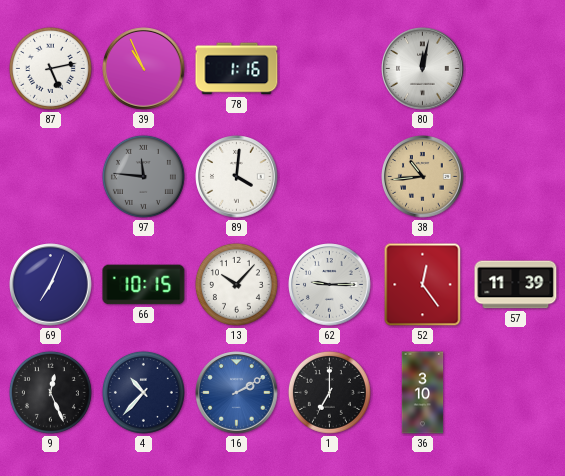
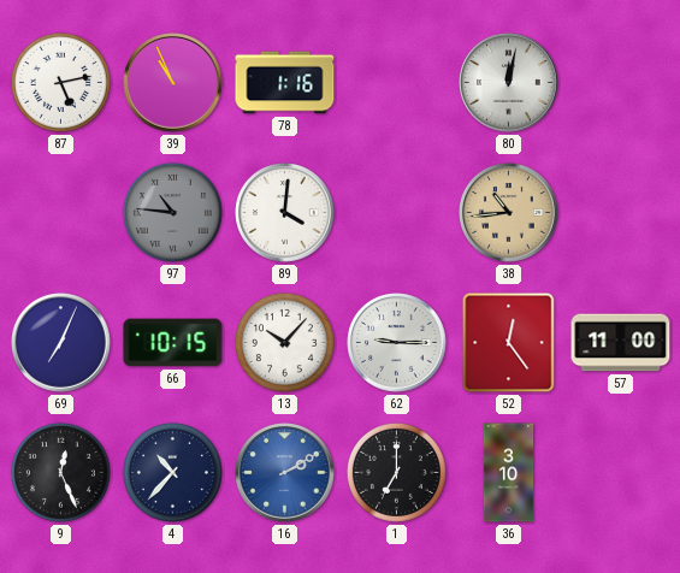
97: 11:46 -> 10:46 (172, 212)
57: 11:39 -> 11:00 (621, 343)
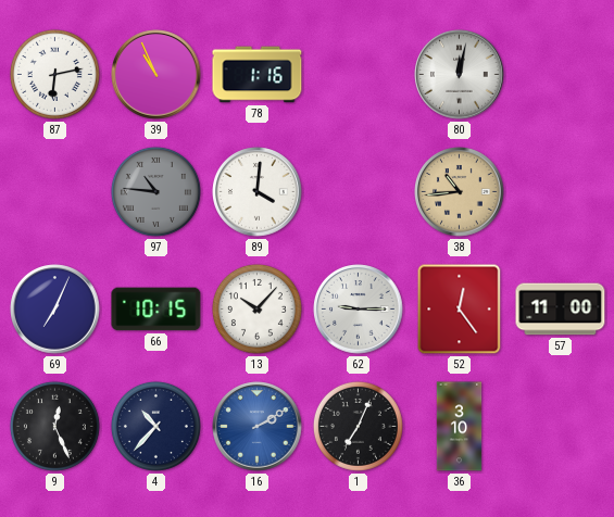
87: 5:13 -> 6:13 (54, 74)
1: 7:00 -> 7:04 (358, 426)
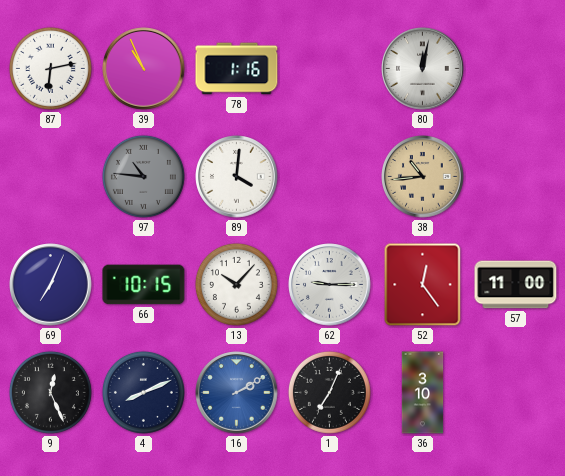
4: 10:37 -> 8:11 (143, 392)
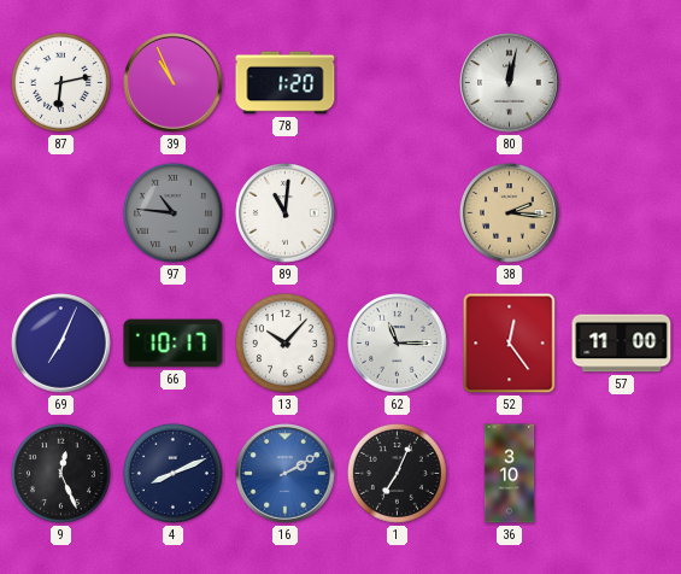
78: 1:16 -> 1:20 (286, 83)
89: 4:01 -> 11:01 (286, 213)
38: 10:44 -> 2:16 (510, 213)
66: 10:15 -> 10:17 (174, 344)
62: 9:15 -> 11:15 (398, 344)
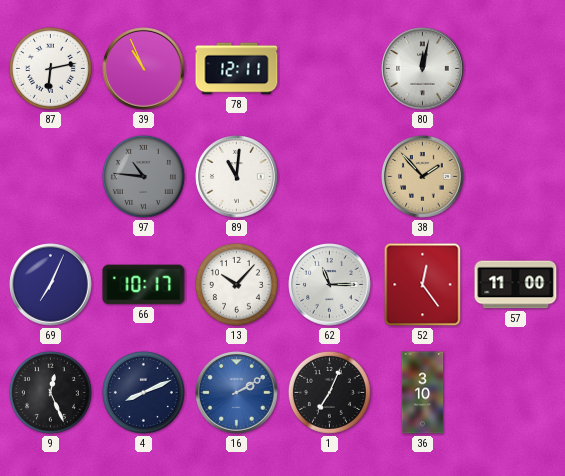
78: 1:20 -> 12:11 (237, 69)
38: 2:16 -> 1:53 (423, 177)
